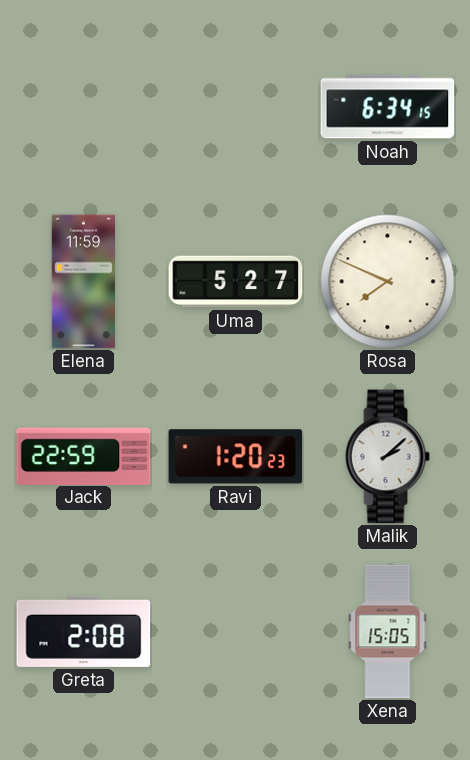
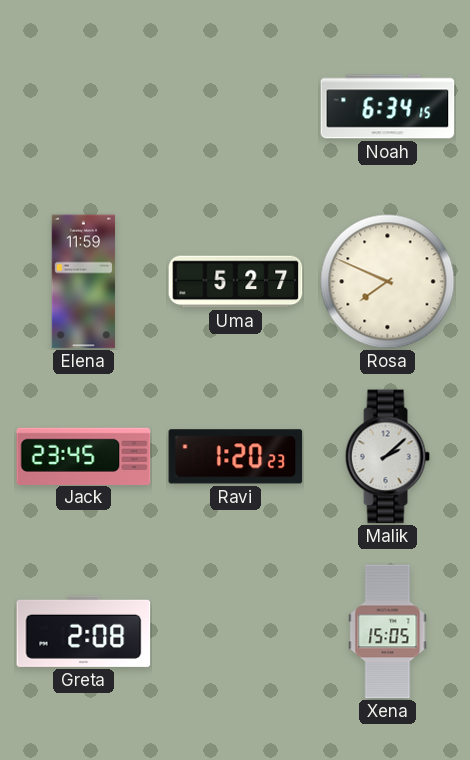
Jack: 22:59 -> 23:45 (84, 456)
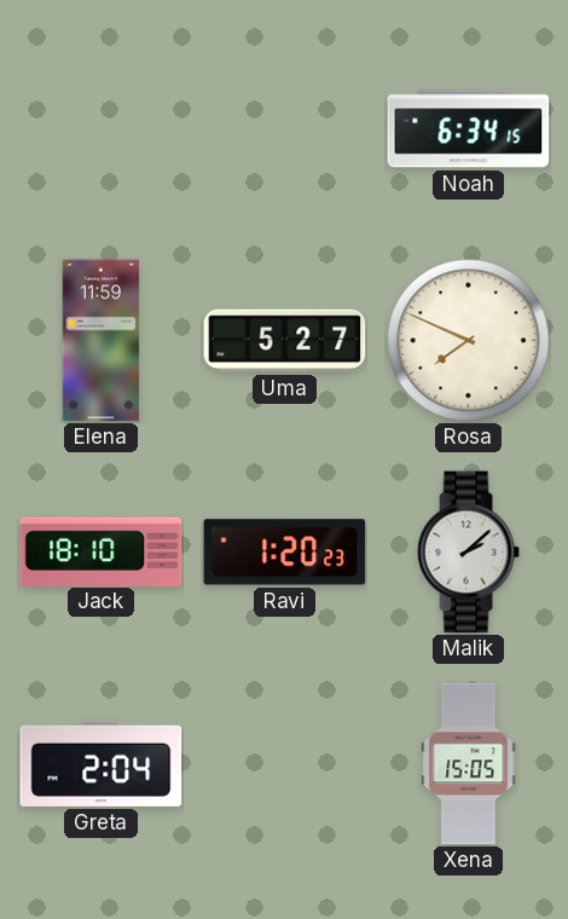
Jack: 23:45 -> 18:10 (102, 551)
Greta: 2:08 -> 2:04 (102, 763)
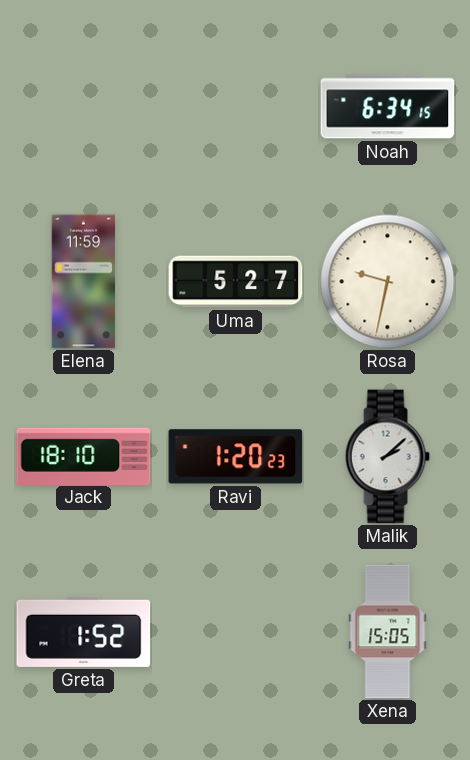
Rosa: 7:49 -> 9:32 (388, 282)
Greta: 2:04 -> 1:52 (84, 631)
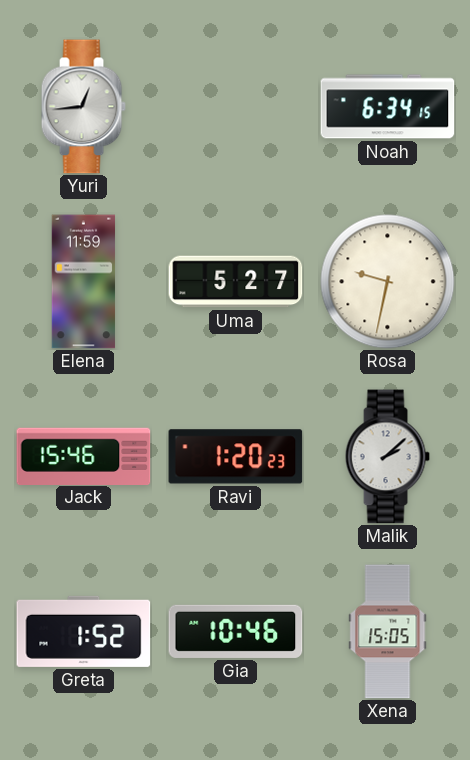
Yuri: none -> 12:44 (83, 107)
Jack: 18:10 -> 15:46 (84, 456)
Gia: none -> 10:46 (236, 631)
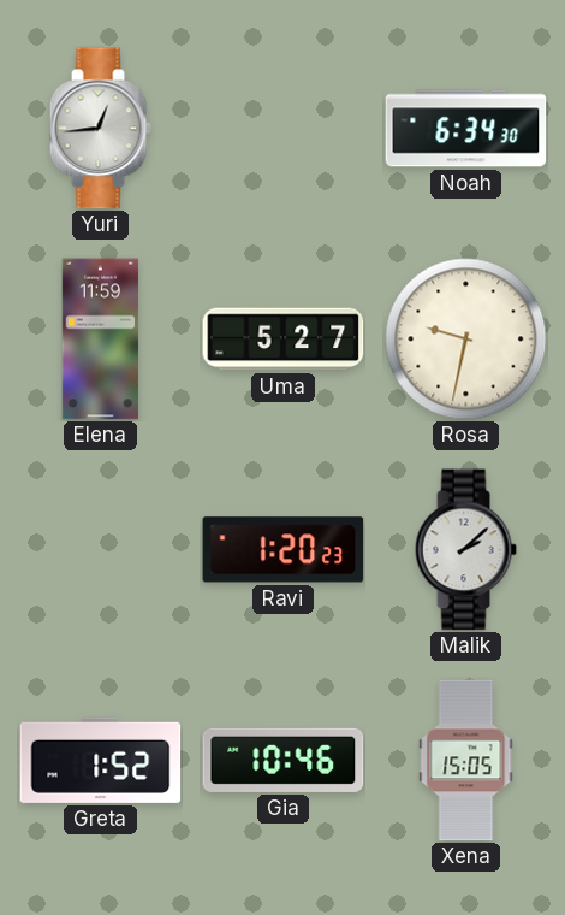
Noah: 6:34:15 -> 6:34:30 (466, 129)
Jack: 15:46 -> none (84, 456)
